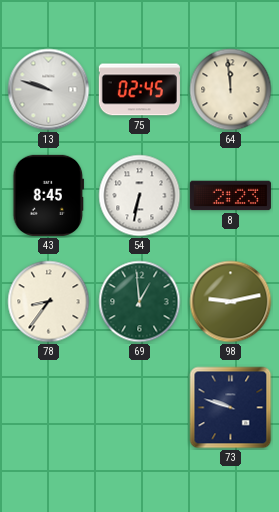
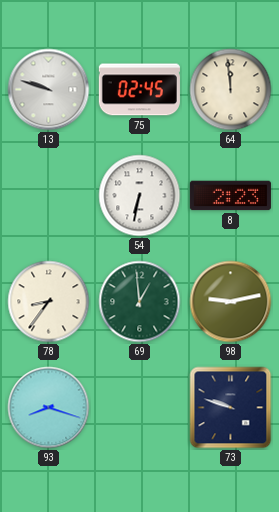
43: 8:45 -> none (49, 195)
93: none -> 8:18 (49, 408)
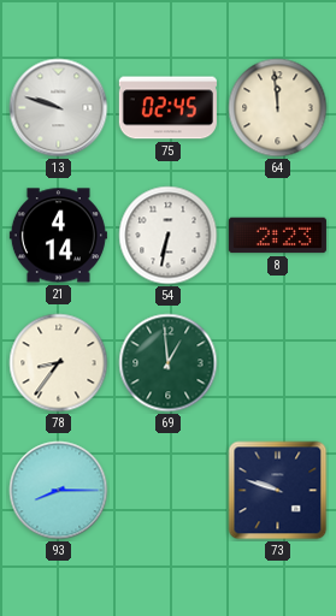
21: none -> 4:14 (58, 236)
98: 9:13 -> none (231, 302)
93: 8:18 -> 8:15 (59, 491)
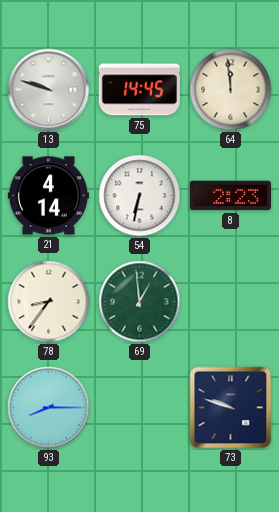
75: 02:45 -> 14:45 (139, 90)
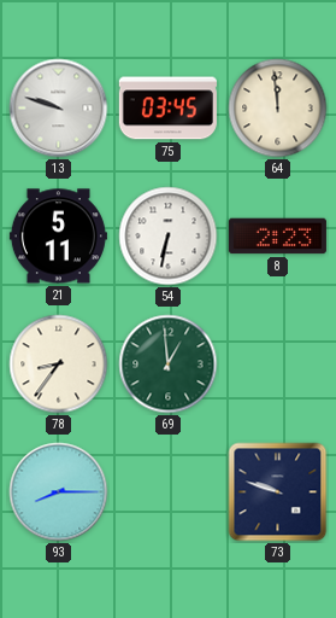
75: 14:45 -> 03:45 (167, 109)
21: 4:14 -> 5:11 (58, 237)
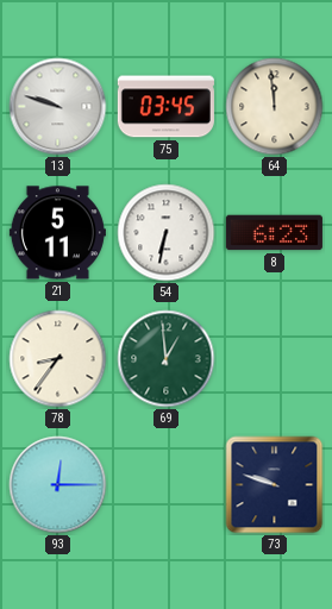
8: 2:23 -> 6:23 (274, 233)
93: 8:15 -> 12:15 (58, 485)
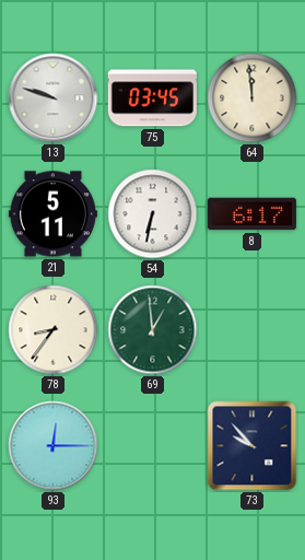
8: 6:23 -> 6:17 (251, 214)
73: 9:48 -> 9:53 (253, 446)
